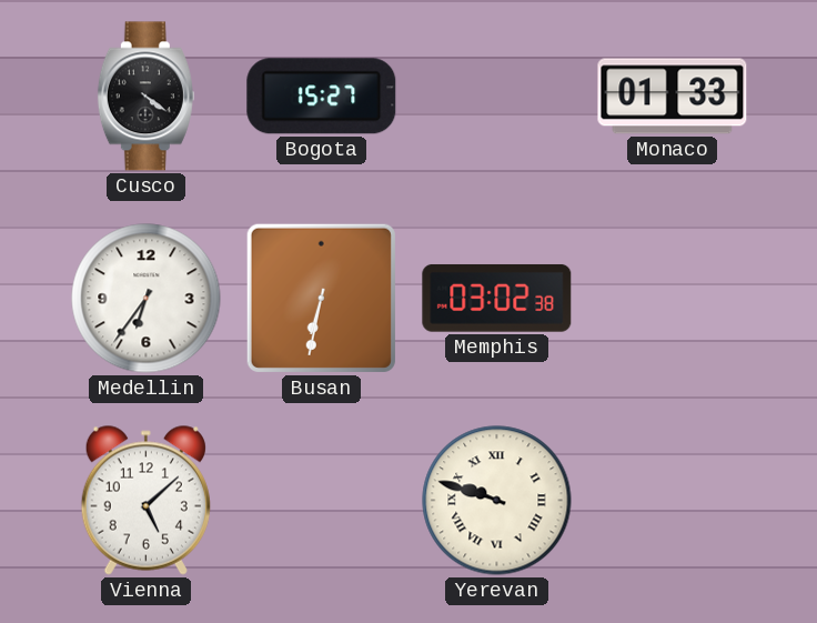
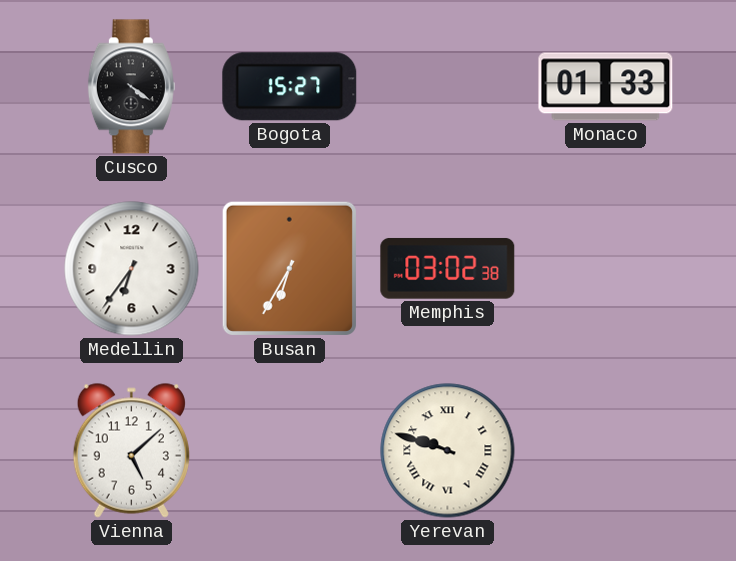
Busan: 6:32 -> 6:35 (289, 268)
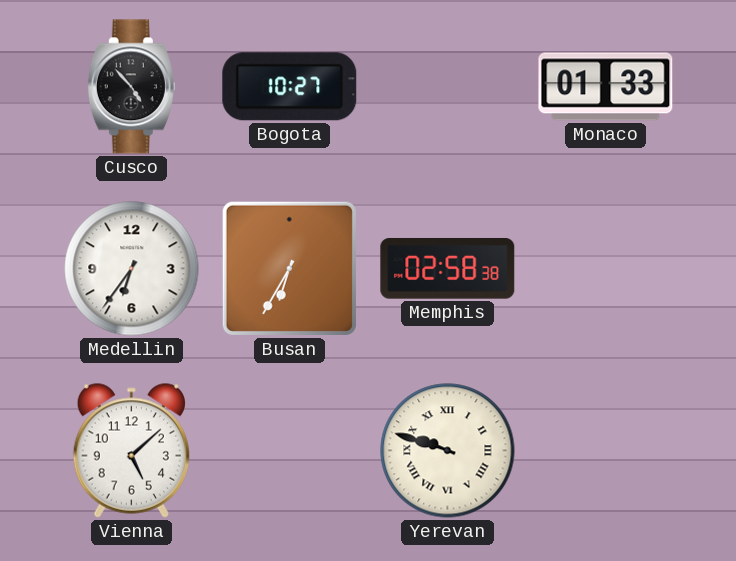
Cusco: 4:21 -> 4:53 (131, 87)
Bogota: 15:27 -> 10:27 (290, 87)
Memphis: 03:02 -> 02:58 (448, 268)
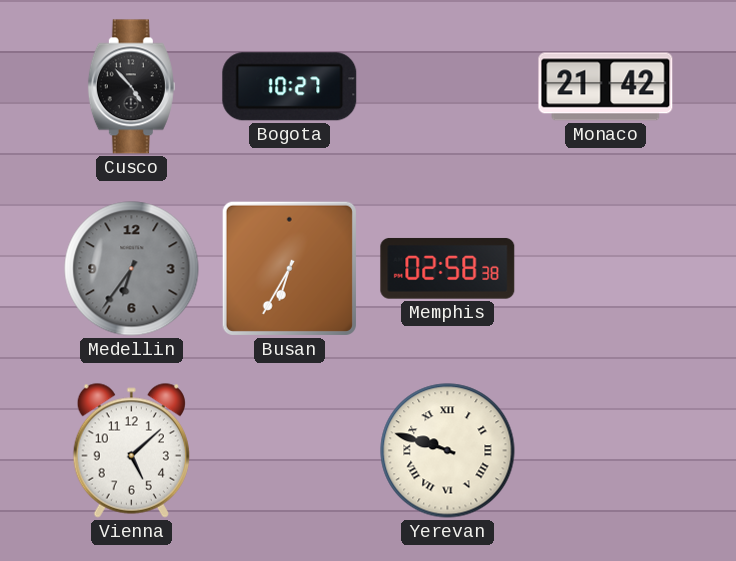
Monaco: 01:33 -> 21:42 (606, 87)
Medellin dial: white -> grey (132, 269)
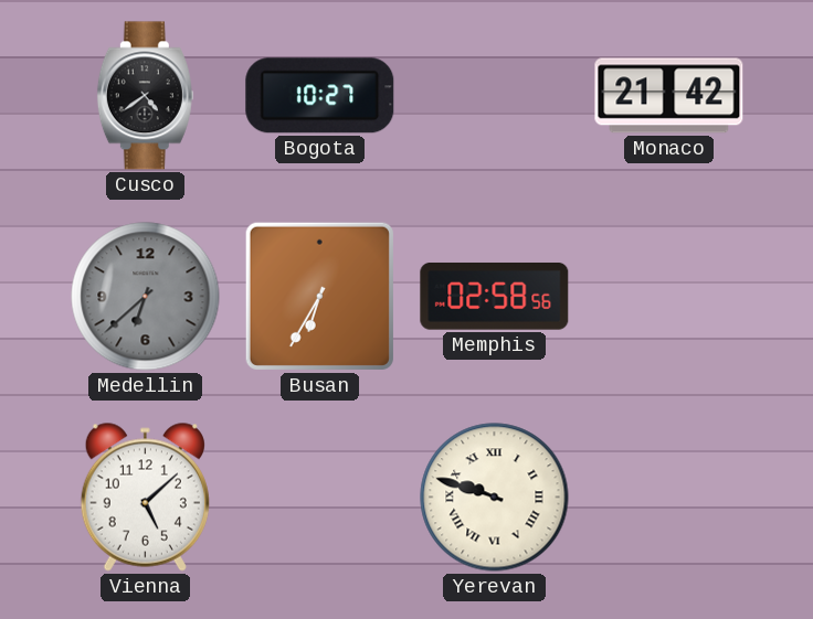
Cusco: 4:53 -> 4:39 (145, 96)
Medellin: 6:36 -> 6:38 (146, 297)
Memphis: 02:58:38 -> 02:58:56 (495, 296)
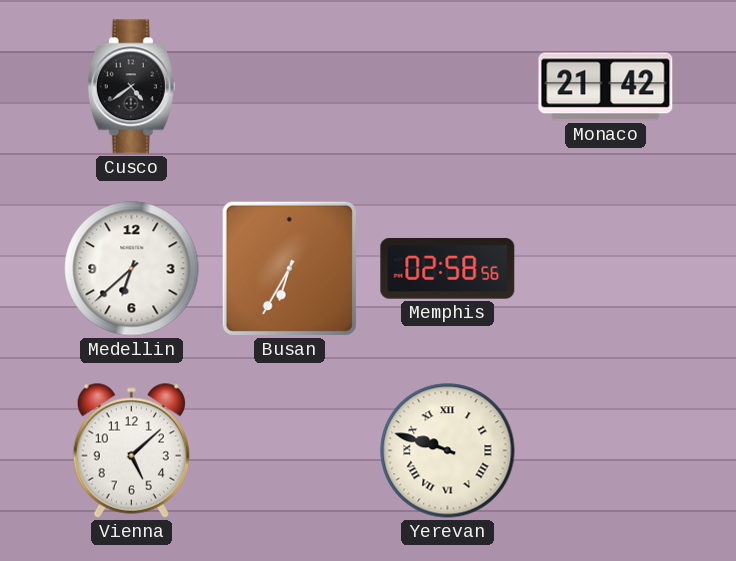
Bogota: 10:27 -> none (320, 96)
Medellin dial: grey -> white (132, 269)
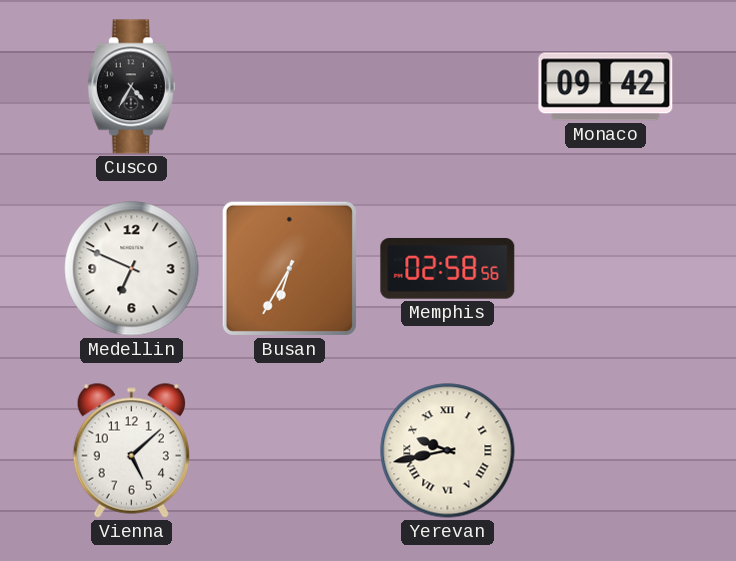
Cusco: 4:39 -> 4:35 (131, 87)
Monaco: 21:42 -> 09:42 (606, 87)
Medellin: 6:38 -> 6:49 (132, 269)
Yerevan: 9:48 -> 9:43 (448, 451)
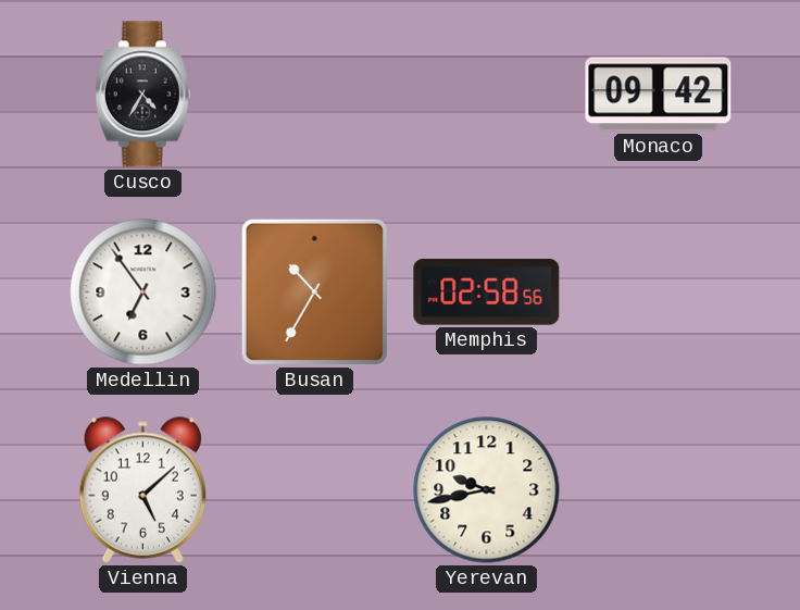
Medellin: 6:49 -> 6:54 (143, 292)
Busan: 6:35 -> 10:35 (314, 291)
Yerevan numerals: Roman -> Arabic (487, 490)
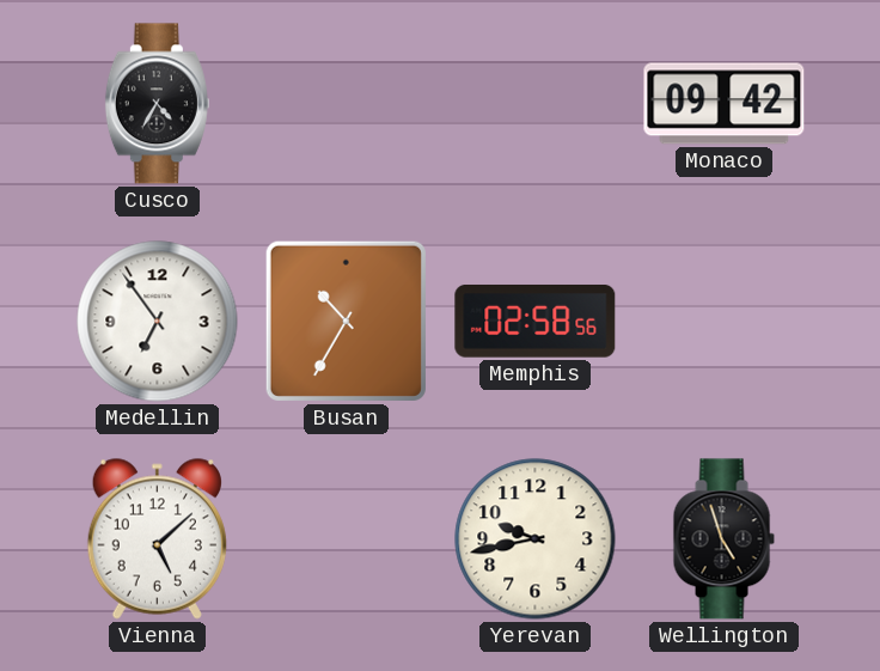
Wellington: none -> 4:57 (723, 539)
